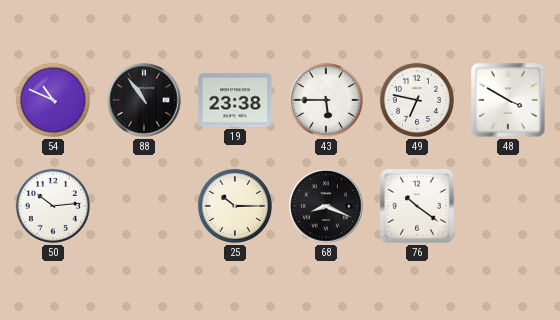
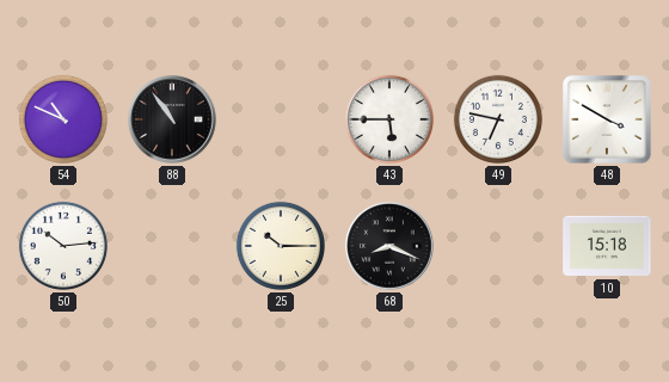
19: 23:38 -> none (235, 100)
76: 10:21 -> none (417, 206)
10: none -> 15:18 (607, 246)
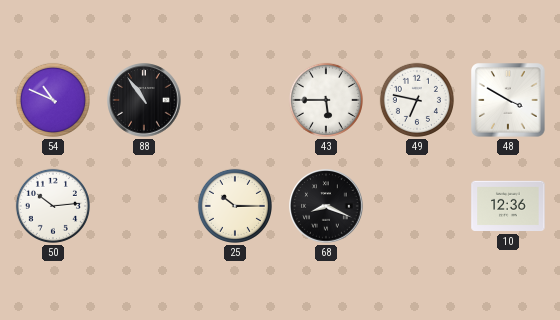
10: 15:18 -> 12:36 (508, 206)
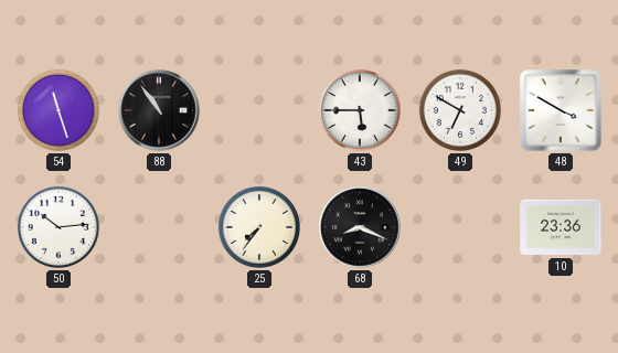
54: 10:49 -> 11:27 (58, 110)
49: 6:47 -> 6:50 (460, 110)
25: 10:15 -> 7:36 (259, 227)
10: 12:36 -> 23:36 (561, 227)
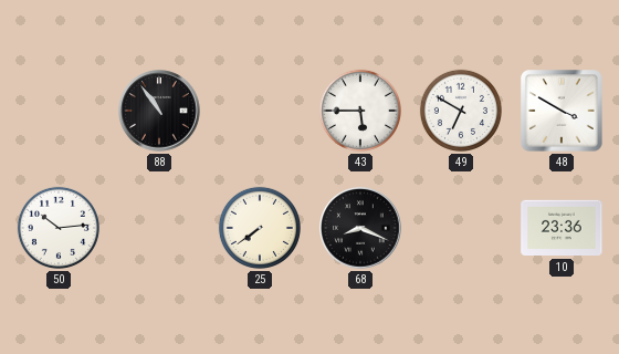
54: 11:27 -> none (58, 110)
25: 7:36 -> 7:39 (260, 228)
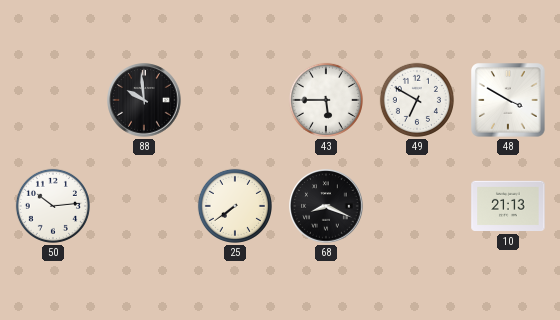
88: 10:54 -> 9:59 (144, 100)
10: 23:36 -> 21:13 (508, 206)
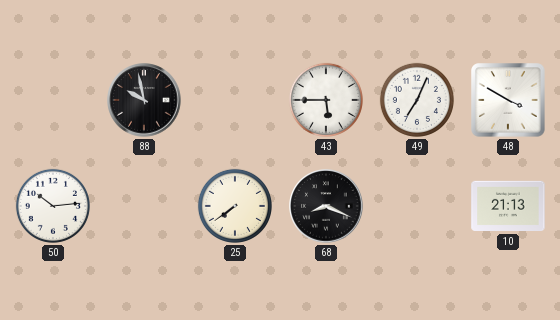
88: 9:59 -> 9:58 (144, 100)
49: 6:50 -> 7:04 (417, 100)
